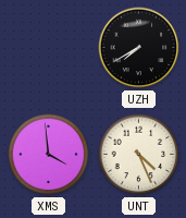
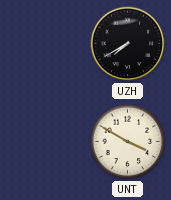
XMS: 3:59 -> none (49, 155)
UNT: 4:26 -> 3:50 (128, 142)
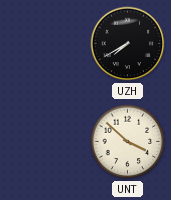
UNT: 3:50 -> 3:52 (128, 142)
